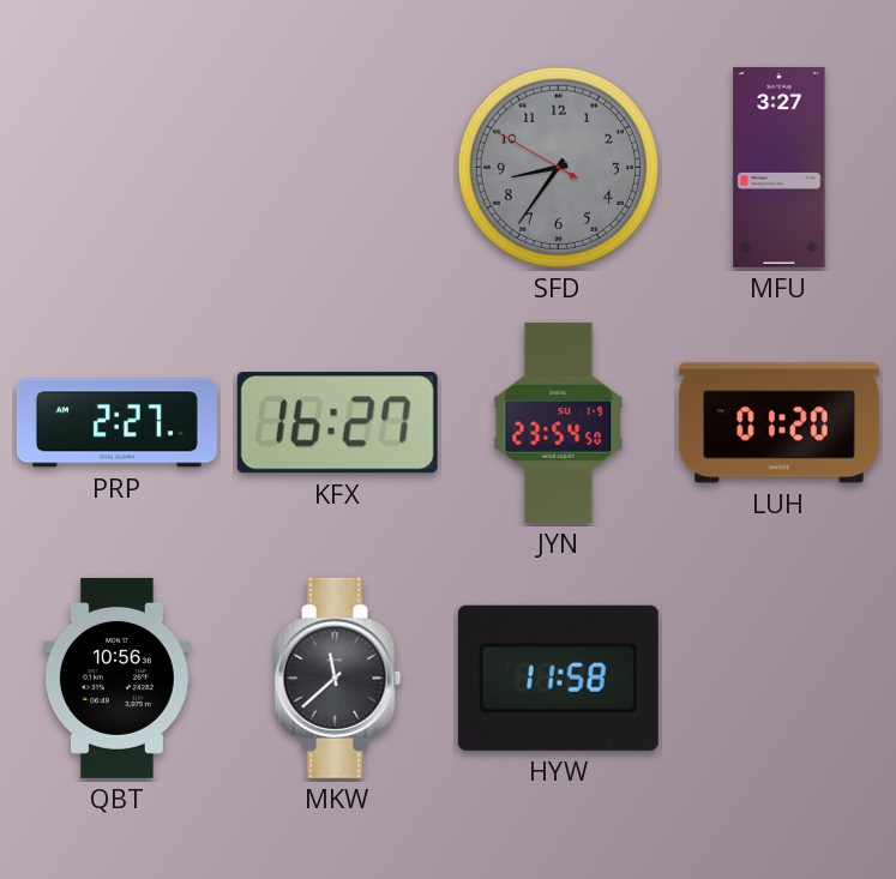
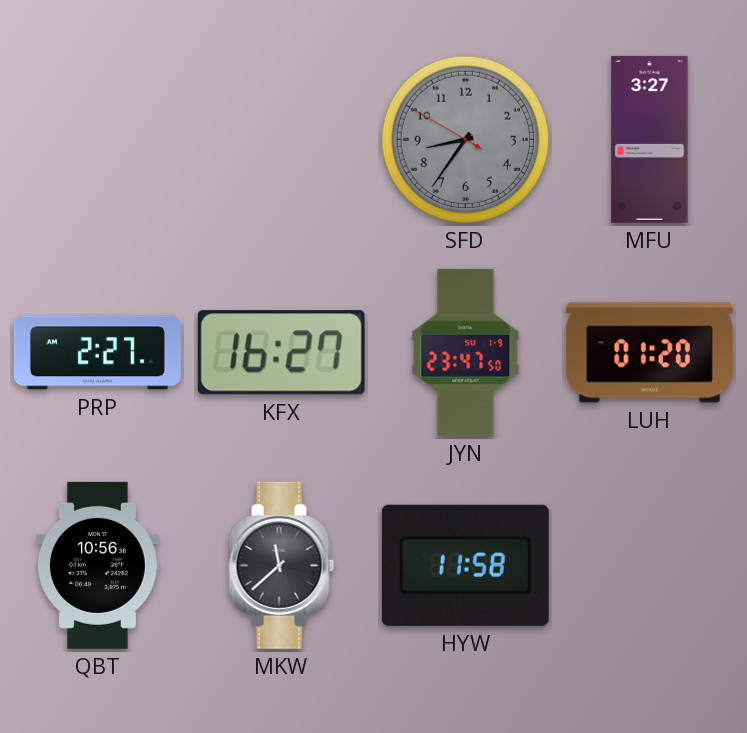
JYN: 23:54 -> 23:47 (466, 352)
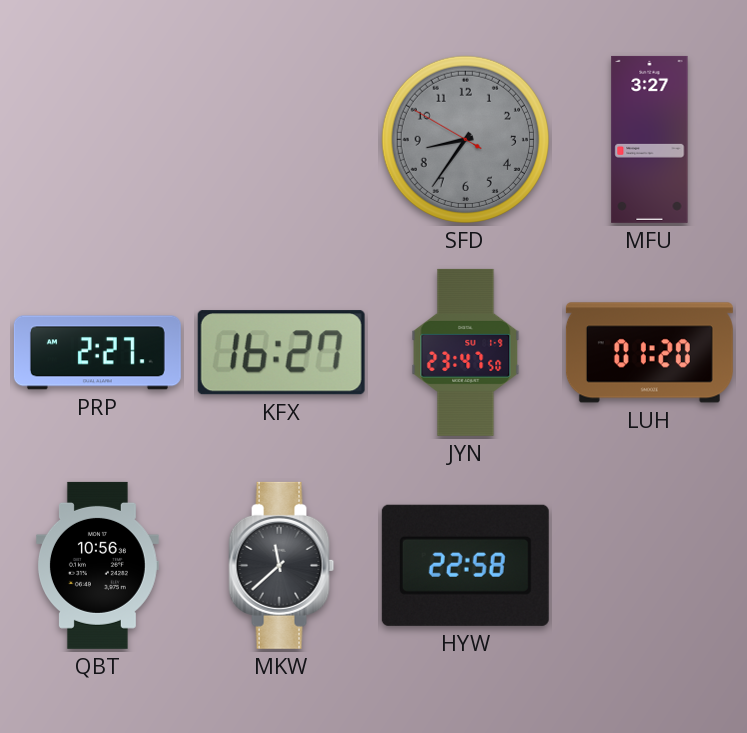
HYW: 11:58 -> 22:58 (465, 565)
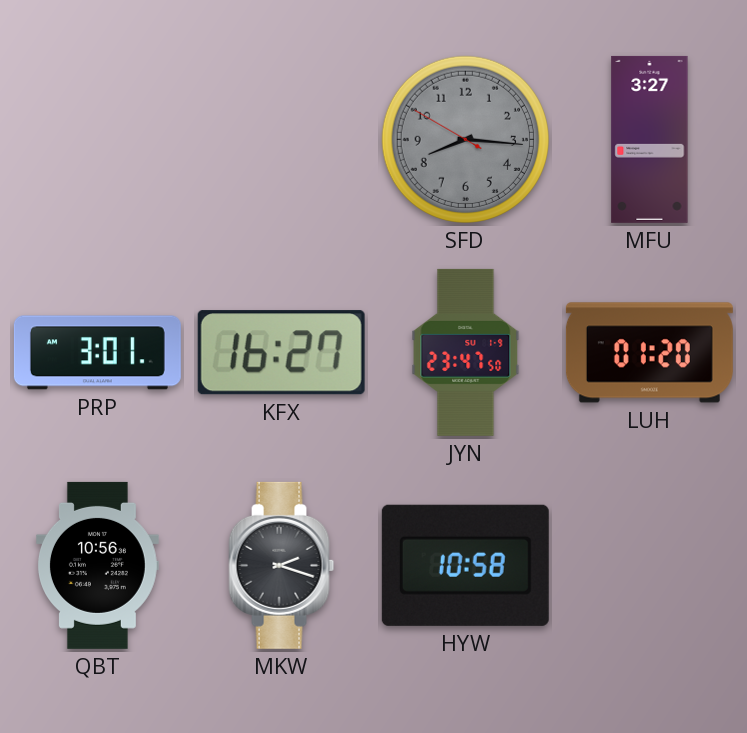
SFD: 8:35 -> 8:15 (465, 139)
PRP: 2:27 -> 3:01 (97, 353)
MKW: 11:38 -> 2:18 (282, 565)
HYW: 22:58 -> 10:58 (465, 565)
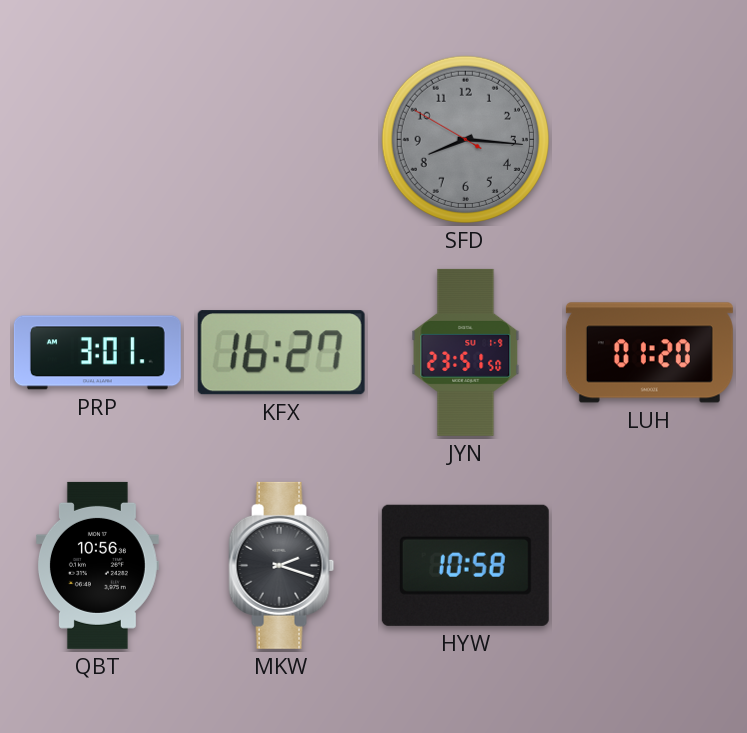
MFU: 3:27 -> none (650, 139)
JYN: 23:47 -> 23:51 (466, 352)
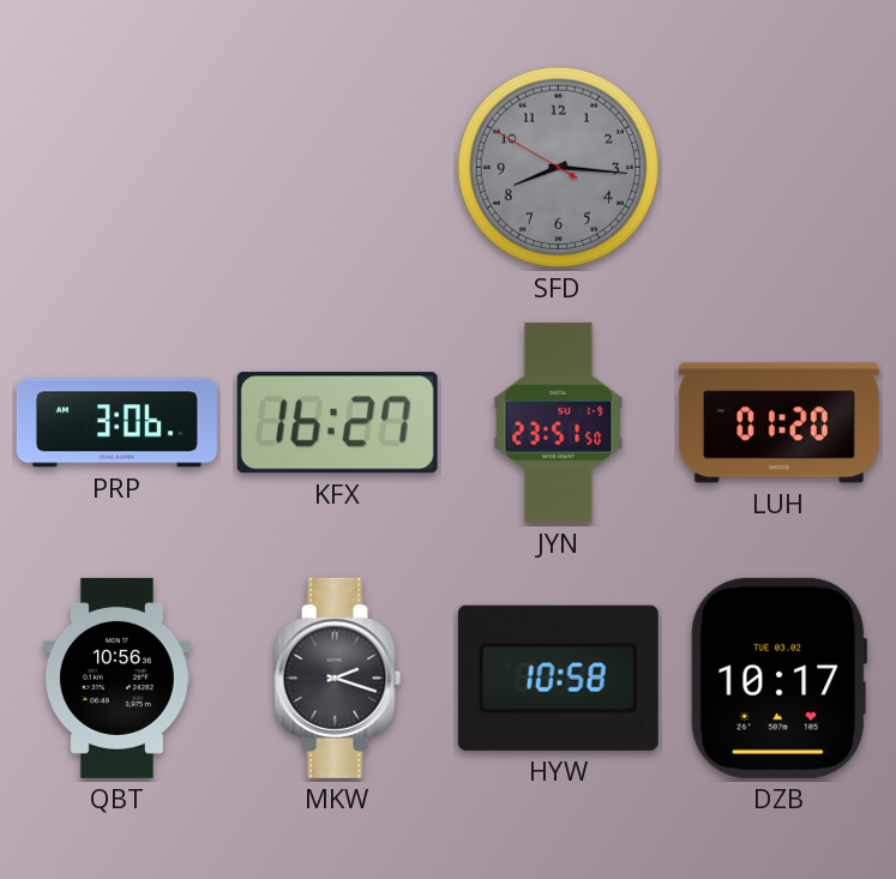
PRP: 3:01 -> 3:06 (116, 423)
DZB: none -> 10:17 (780, 678)
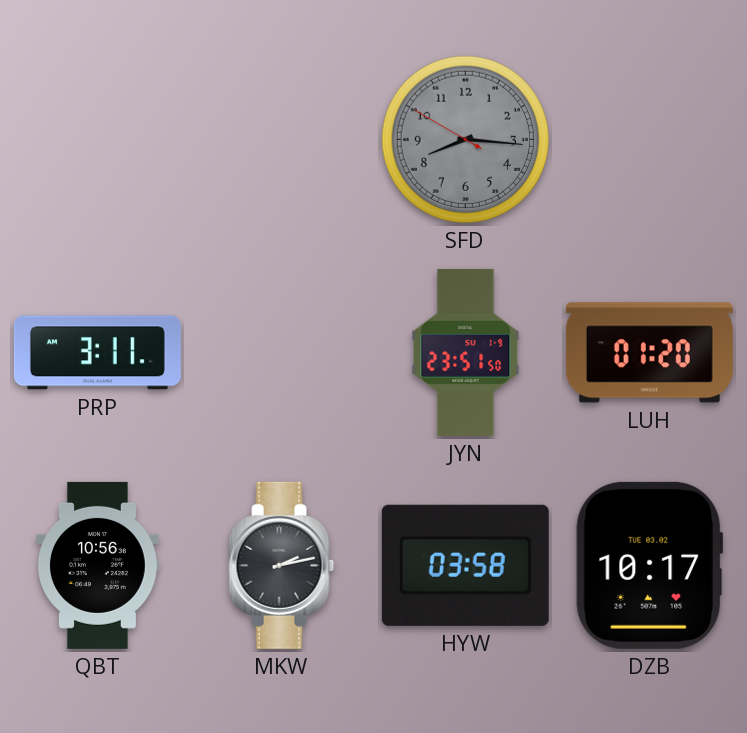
PRP: 3:06 -> 3:11 (97, 353)
KFX: 16:27 -> none (337, 423)
MKW: 2:18 -> 2:13 (282, 565)
HYW: 10:58 -> 03:58 (465, 565)
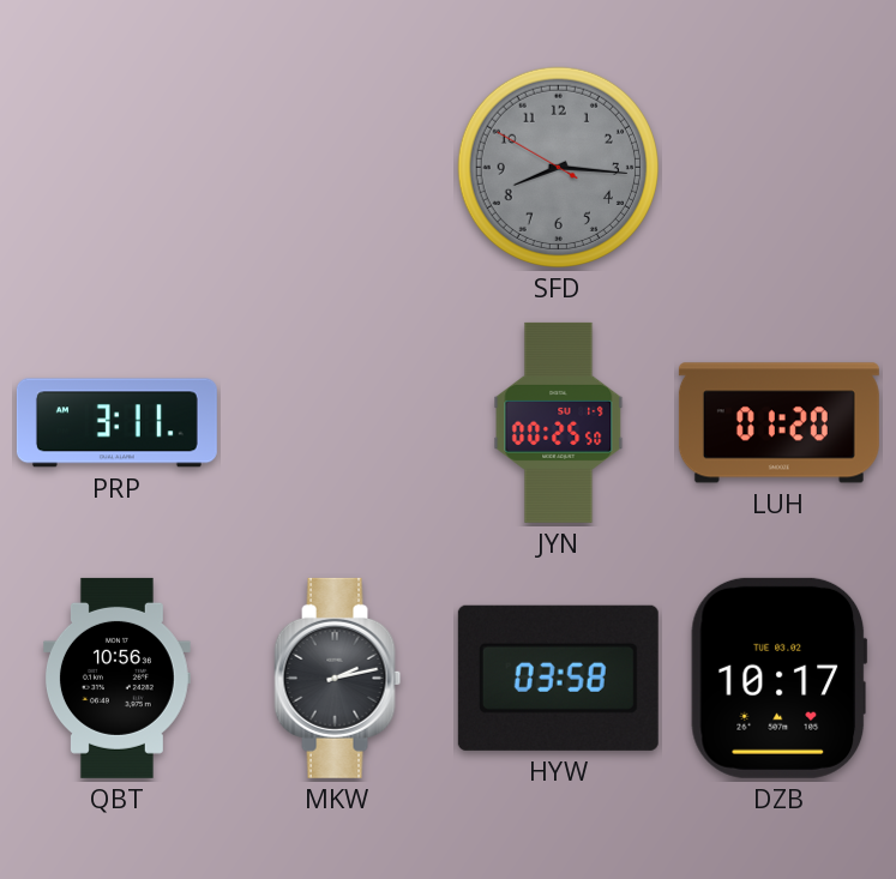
JYN: 23:51 -> 00:25 (559, 422)
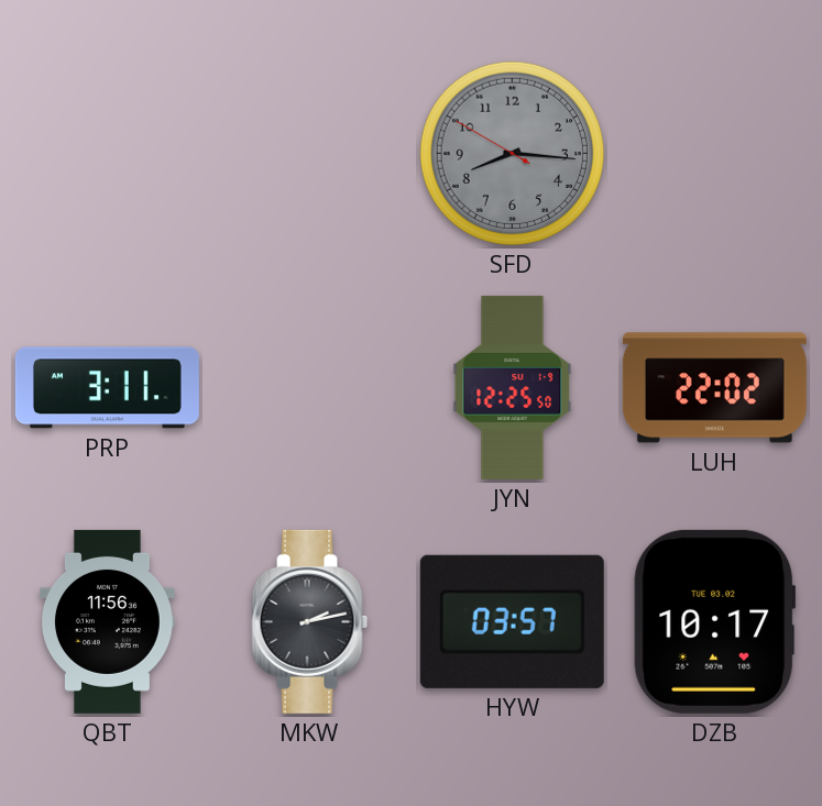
JYN: 00:25 -> 12:25 (513, 387)
LUH: 01:20 -> 22:02 (714, 388)
QBT: 10:56 -> 11:56 (107, 621)
HYW: 03:58 -> 03:57 (512, 621)
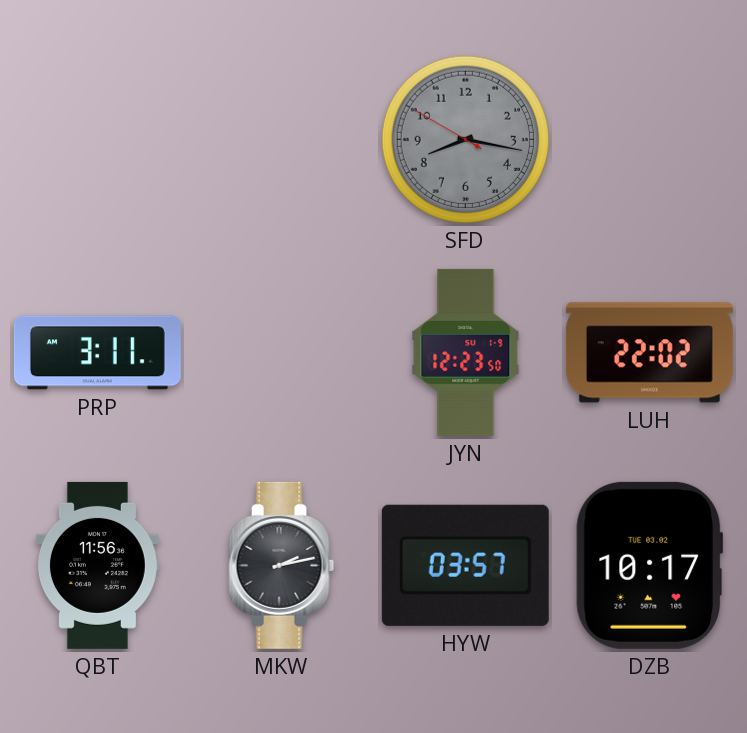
SFD: 8:15 -> 8:16 (465, 139)
JYN: 12:25 -> 12:23 (466, 352)
